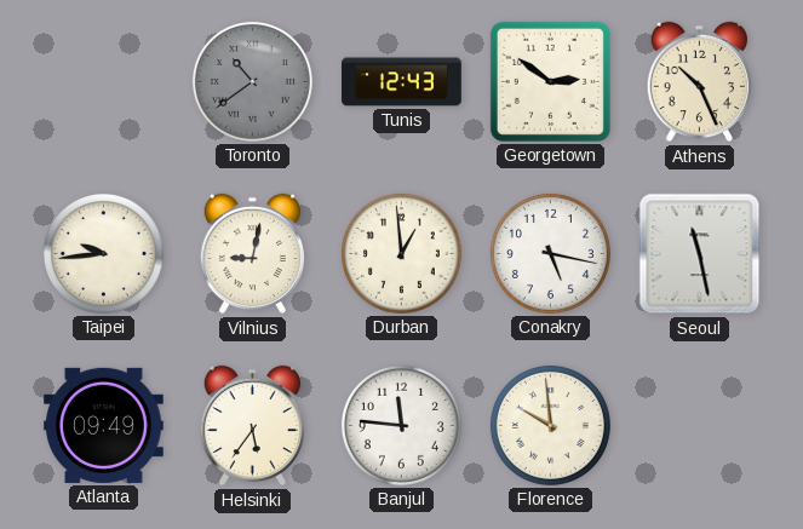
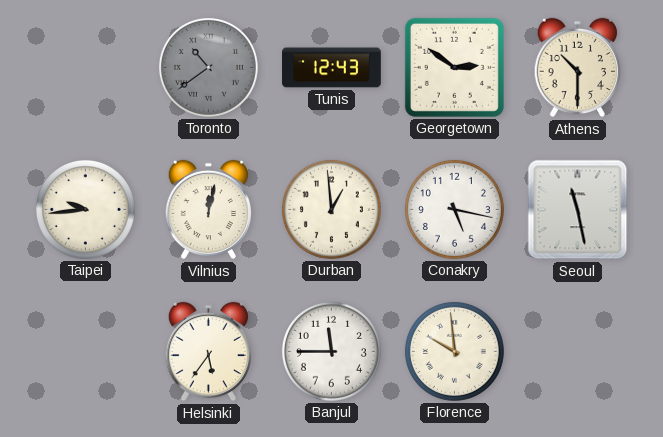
Athens: 10:26 -> 10:30 (577, 68)
Vilnius: 9:02 -> 12:02 (208, 210)
Atlanta: 09:49 -> none (104, 425)
Banjul: 11:46 -> 11:45 (331, 351)
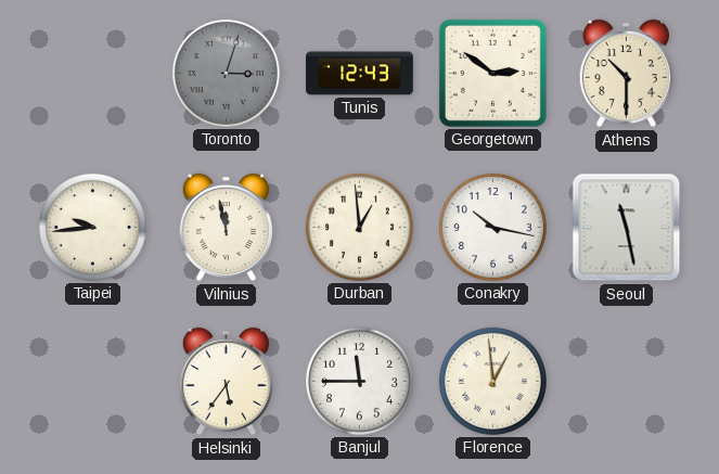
Toronto: 10:39 -> 3:03 (226, 73)
Vilnius: 12:02 -> 11:58 (226, 228)
Conakry: 5:17 -> 10:17 (492, 227)
Florence: 9:59 -> 12:59 (492, 381)
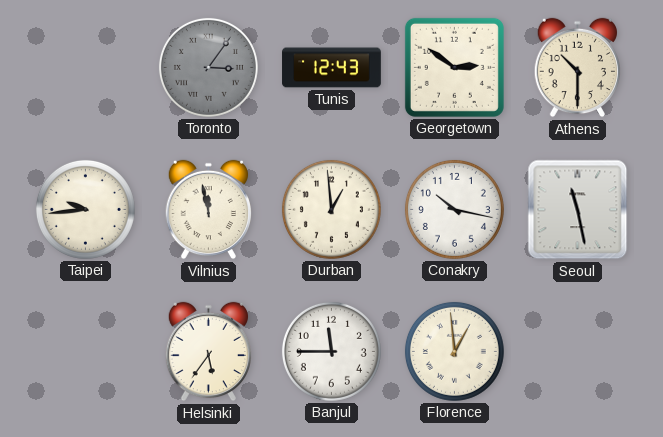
Toronto: 3:03 -> 3:06 (208, 67)
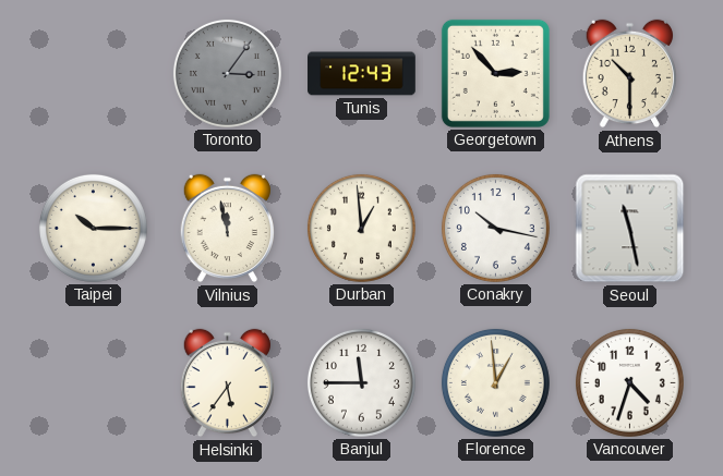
Georgetown: 2:51 -> 2:53 (495, 73)
Taipei: 9:44 -> 10:15 (93, 228)
Vancouver: none -> 4:33 (629, 382)
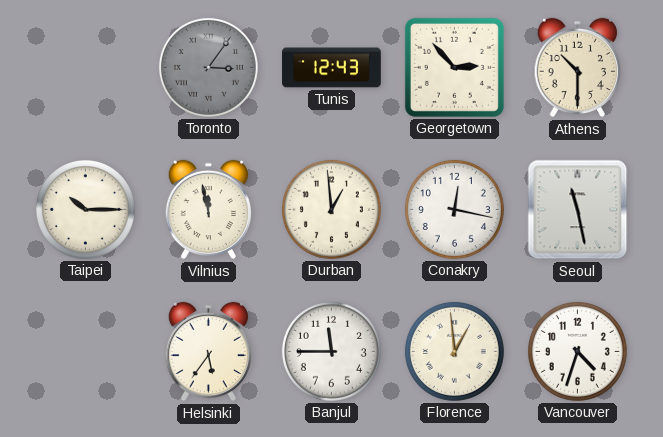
Conakry: 10:17 -> 12:17 (454, 209)
